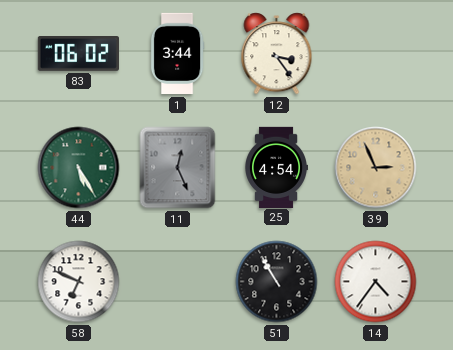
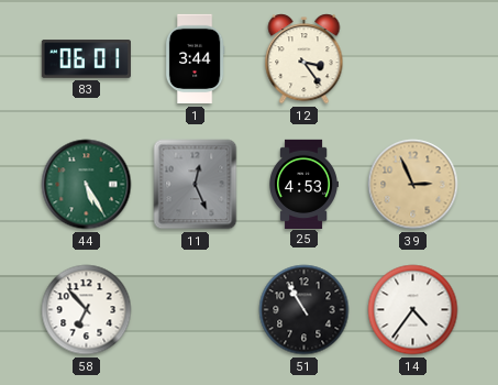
83: 06:02 -> 06:01 (86, 59)
25: 4:54 -> 4:53 (303, 184)
58: 6:49 -> 6:53 (87, 310)
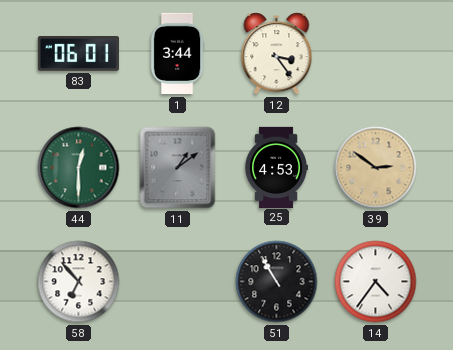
44: 5:25 -> 12:30 (79, 168)
11: 12:26 -> 1:09 (178, 168)
39: 2:56 -> 2:51 (376, 168)
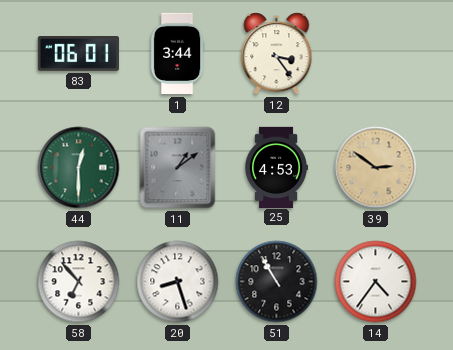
20: none -> 8:27 (178, 282)
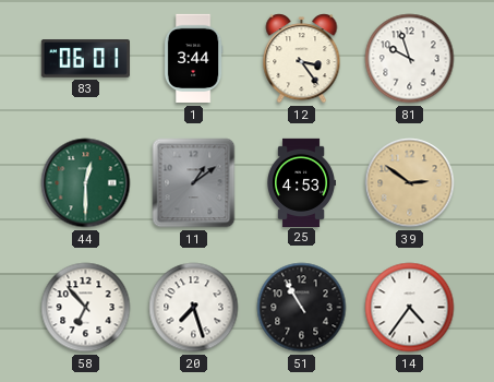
81: none -> 9:57 (410, 59)
20: 8:27 -> 7:27 (194, 308)
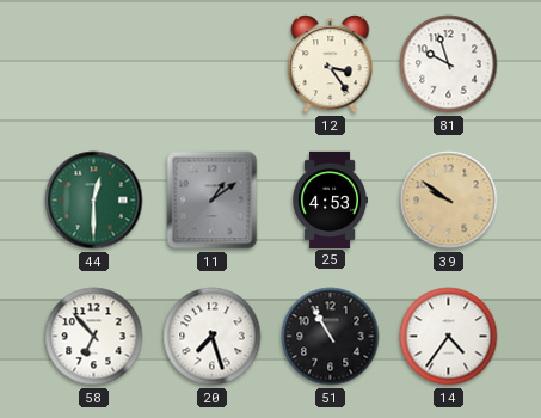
83: 06:01 -> none (85, 59)
1: 3:44 -> none (193, 59)
39: 2:51 -> 9:51 (449, 201)
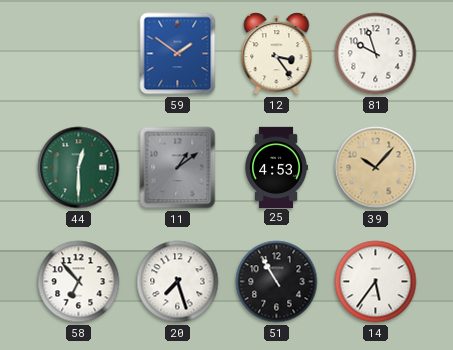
59: none -> 1:51 (178, 54)
39: 9:51 -> 10:07 (376, 168)
14: 4:36 -> 5:36 (376, 282)
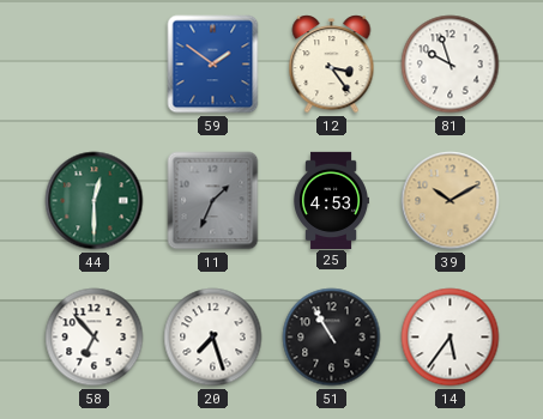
11: 1:09 -> 1:34 (213, 201)
39: 10:07 -> 10:10 (451, 201)
